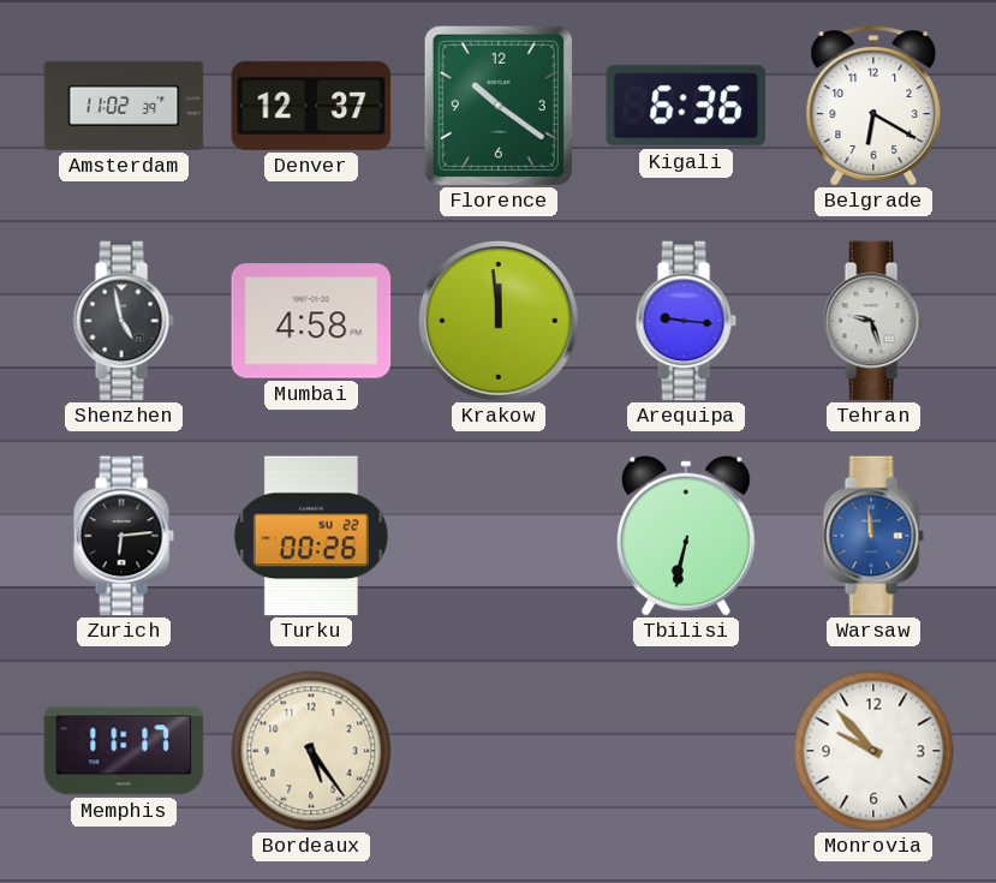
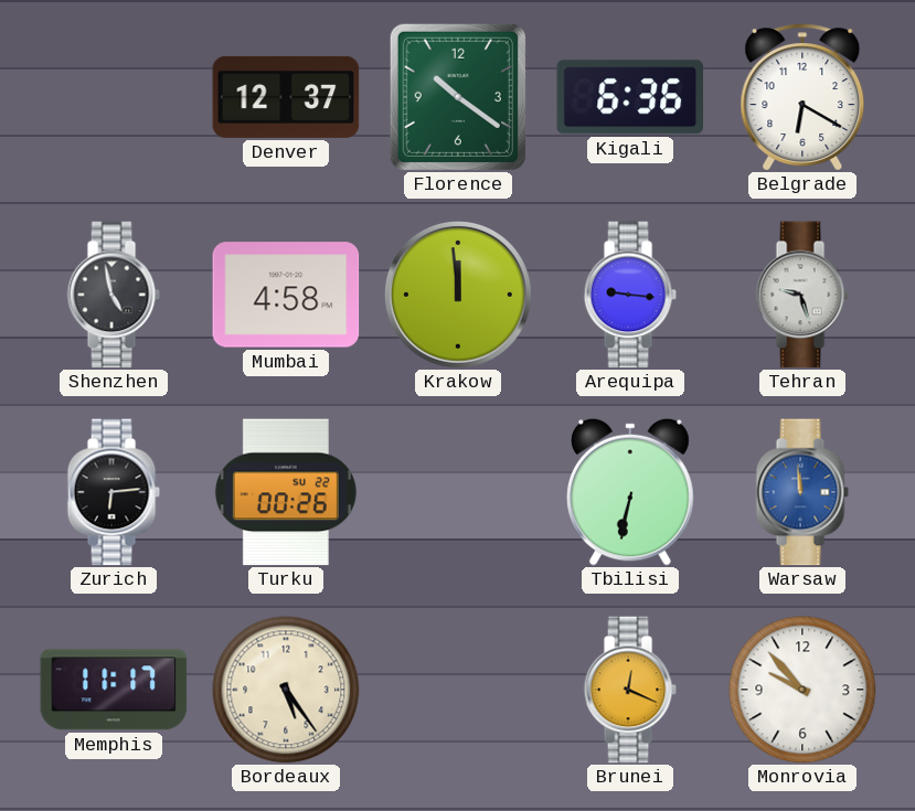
Amsterdam: 11:02 -> none (124, 106)
Brunei: none -> 12:19 (630, 690)
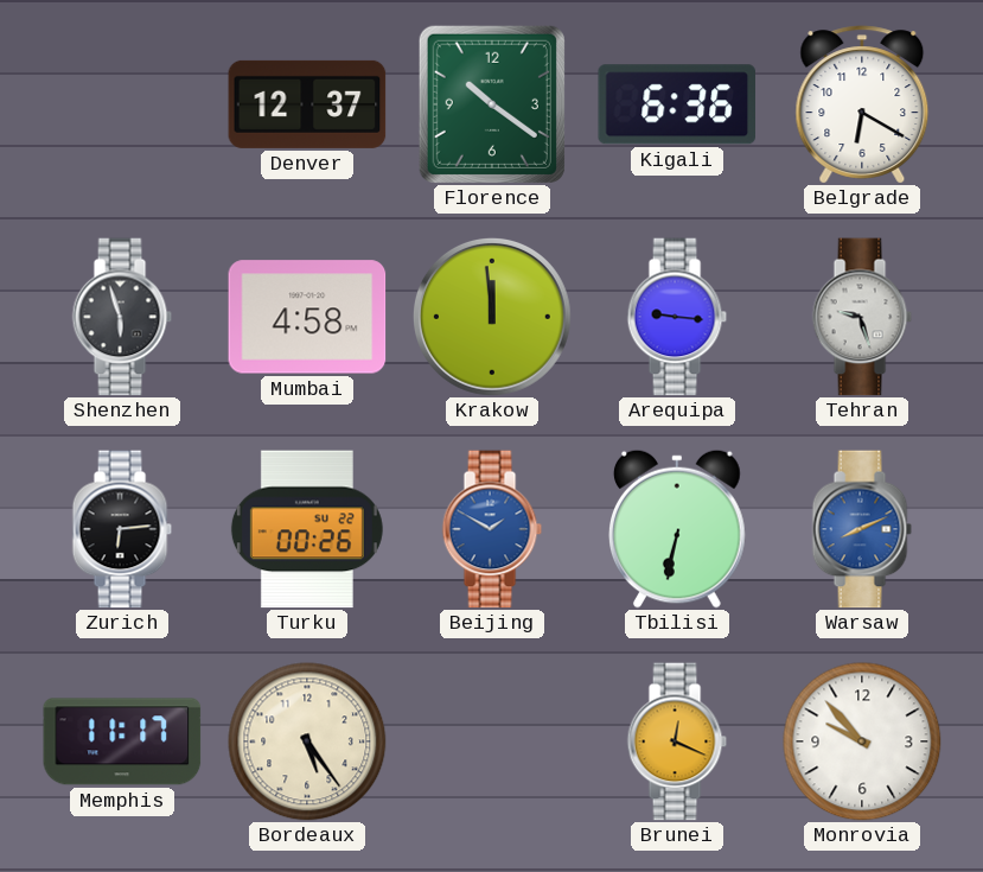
Shenzhen: 4:58 -> 5:57 (122, 317)
Beijing: none -> 1:50 (492, 529)
Warsaw: 11:59 -> 8:11 (862, 529)
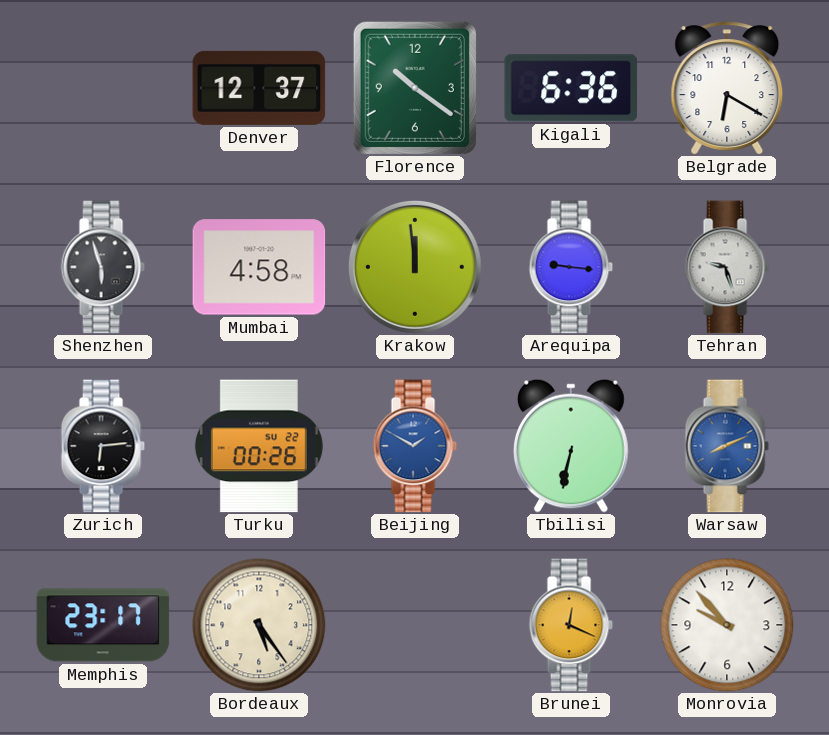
Memphis: 11:17 -> 23:17 (103, 625)
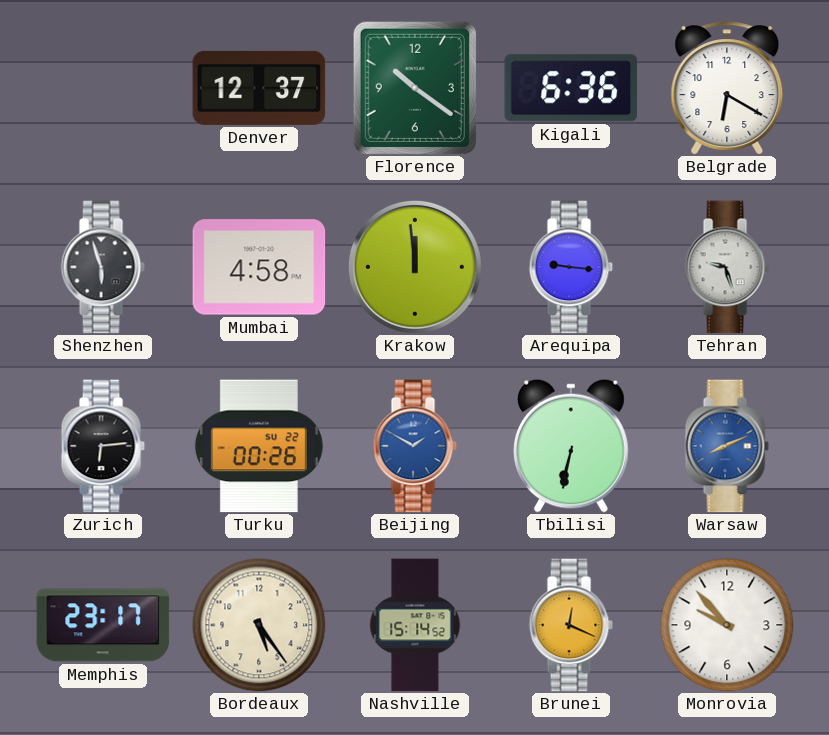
Nashville: none -> 15:14 (415, 625)
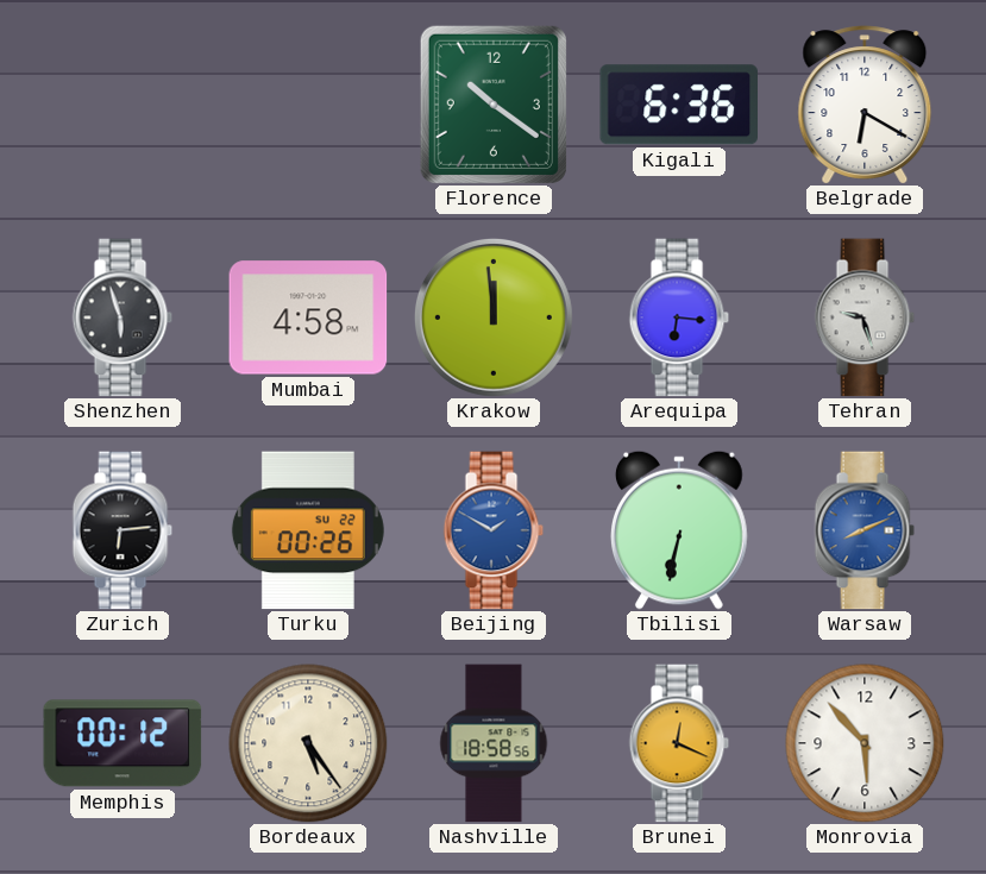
Denver: 12:37 -> none (259, 88)
Arequipa: 9:16 -> 6:16 (679, 317)
Memphis: 23:17 -> 00:12 (123, 743)
Nashville: 15:14 -> 18:58 (494, 743)
Monrovia: 9:53 -> 5:53 (865, 743)
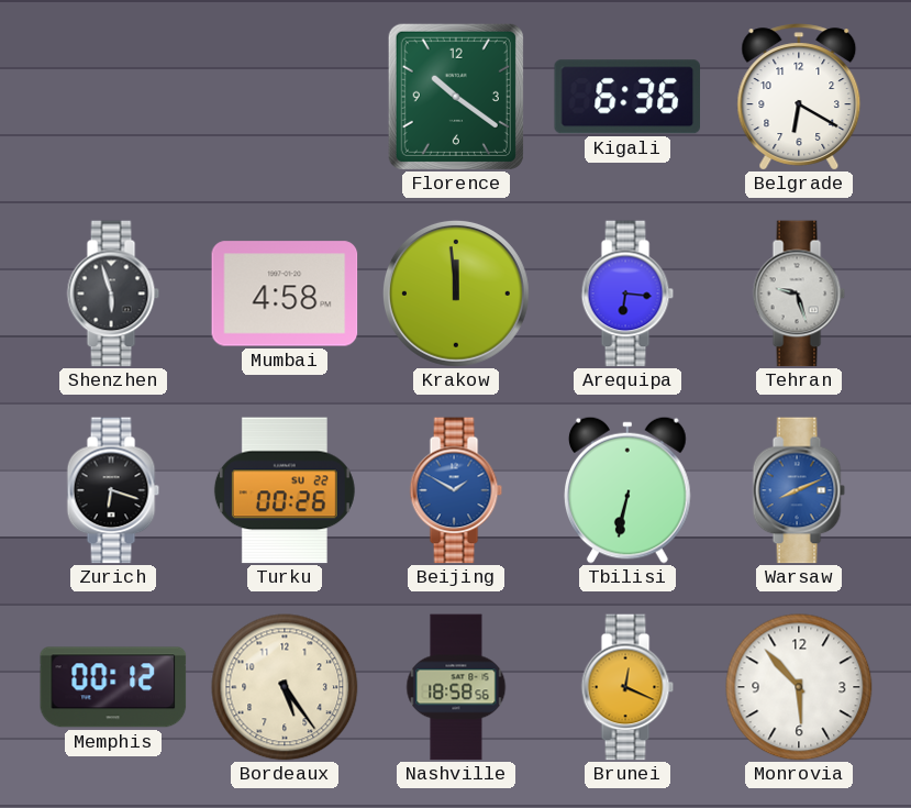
Zurich: 6:14 -> 6:18 (113, 490)
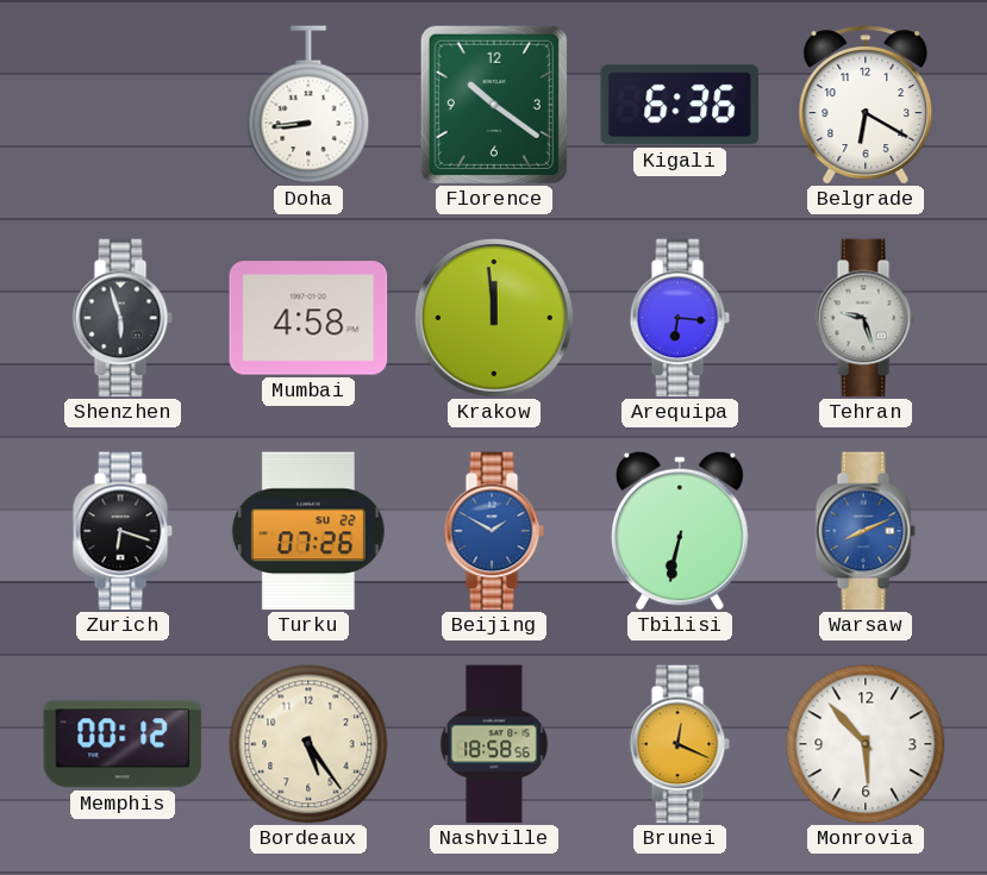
Doha: none -> 8:44 (308, 105)
Turku: 00:26 -> 07:26 (308, 531)
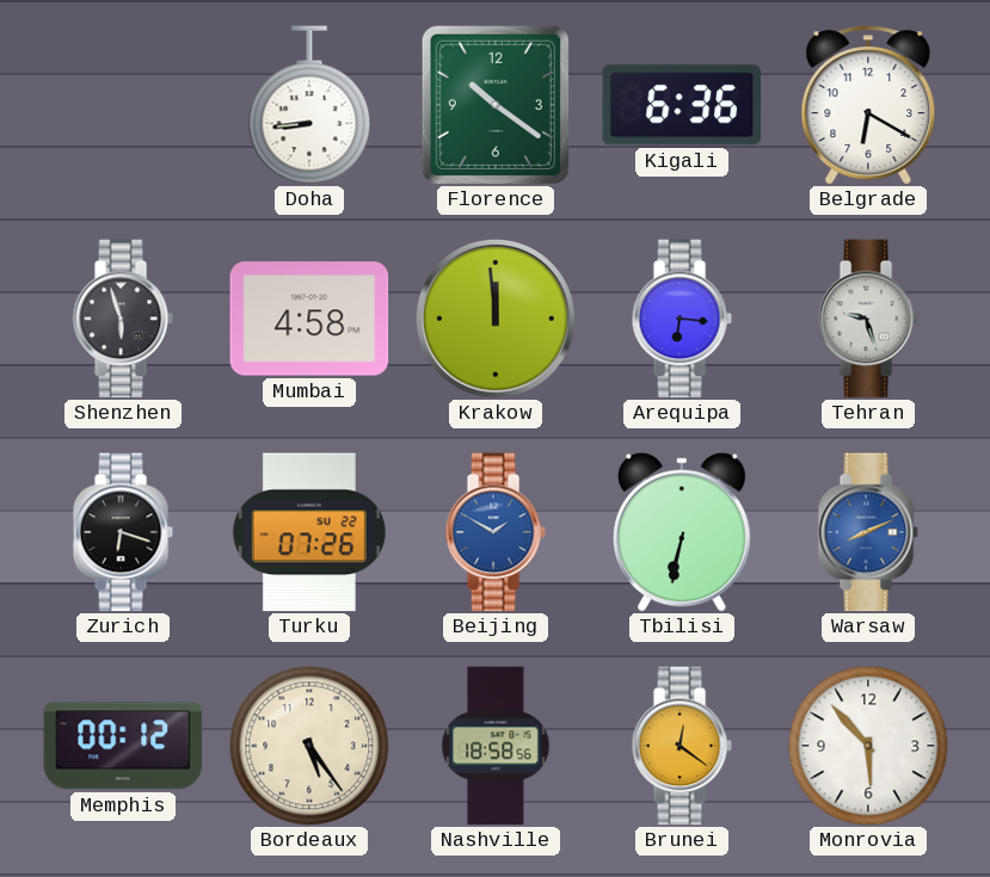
Brunei: 12:19 -> 12:21 (682, 746)
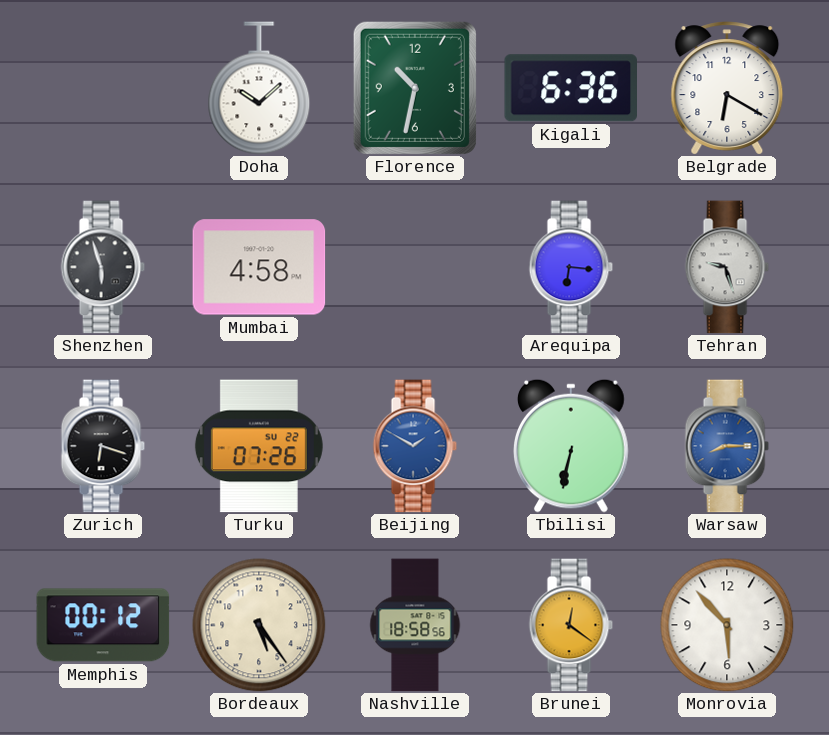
Doha: 8:44 -> 10:08 (259, 88)
Florence: 10:21 -> 10:32 (415, 88)
Krakow: 11:59 -> none (496, 319)
Warsaw: 8:11 -> 8:15 (727, 446)
